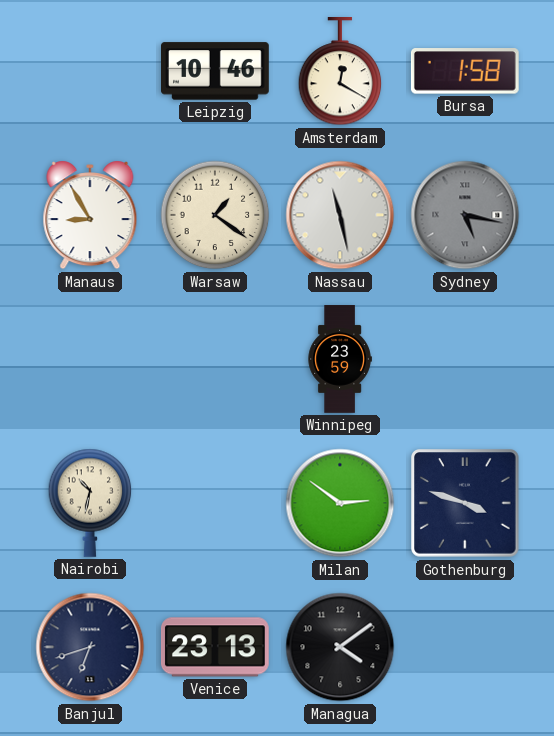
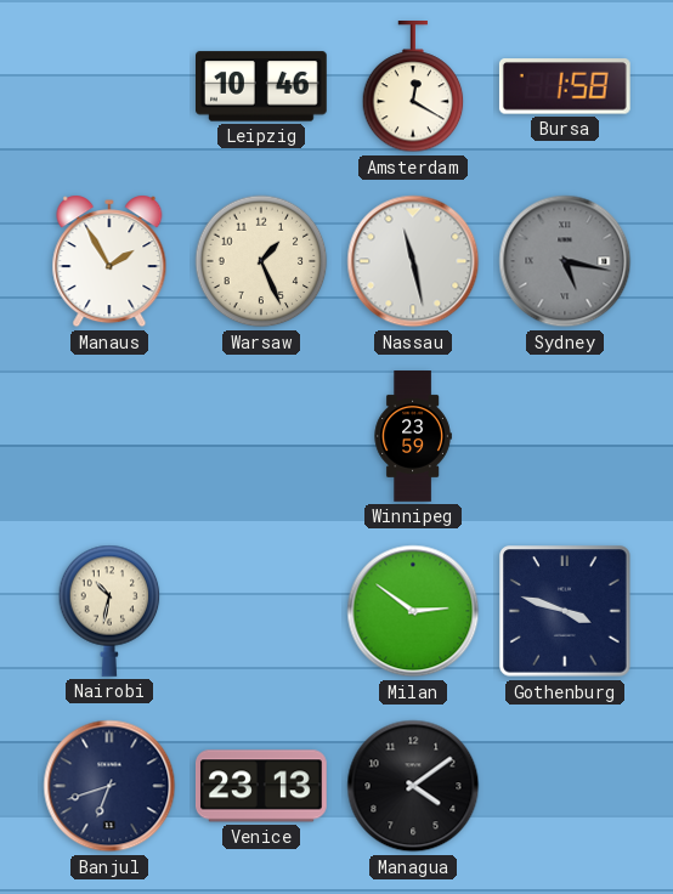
Manaus: 8:55 -> 1:55 (109, 261)
Warsaw: 1:21 -> 1:26 (261, 261)
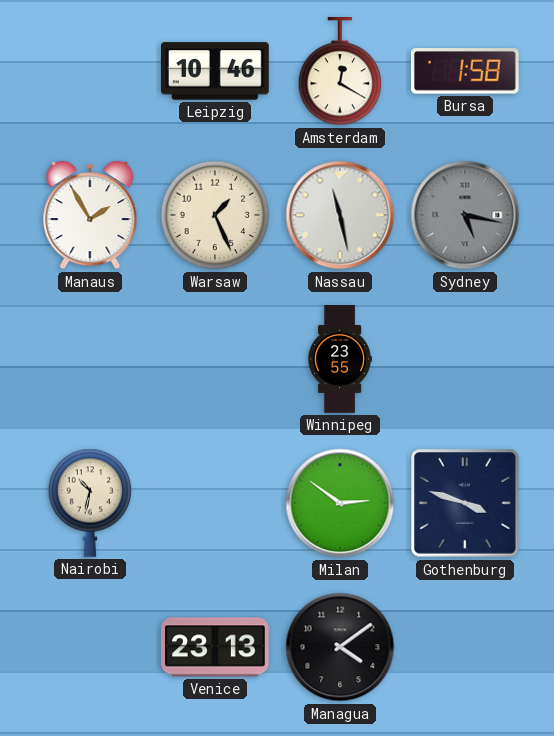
Winnipeg: 23:59 -> 23:55 (340, 359)
Banjul: 6:42 -> none (109, 786)
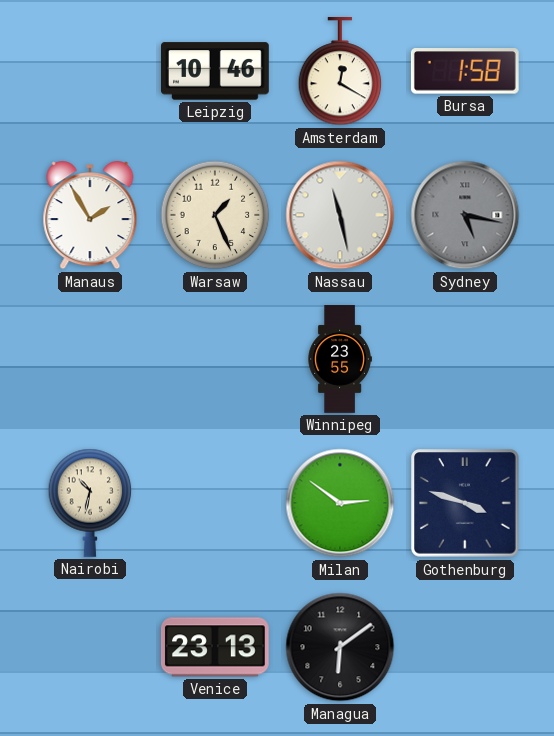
Managua: 4:09 -> 6:09 (340, 647)
